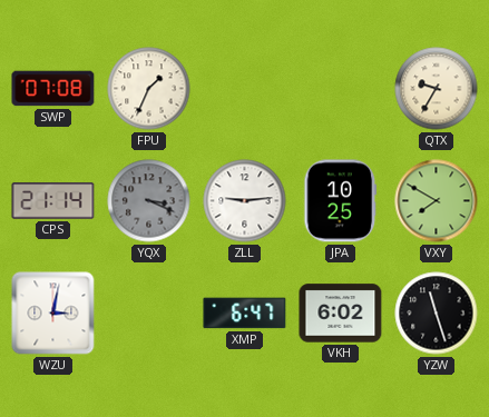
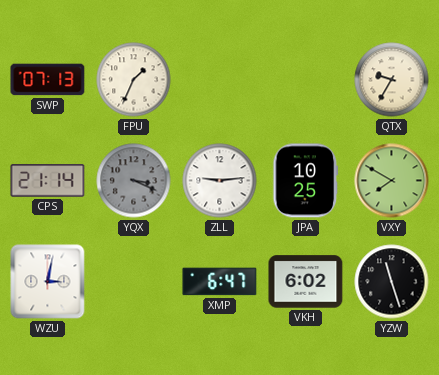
SWP: 07:08 -> 07:13 (48, 80)
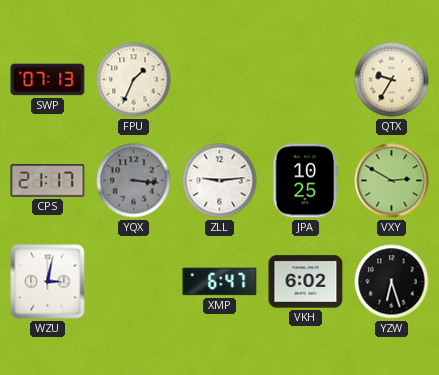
CPS: 21:14 -> 21:17 (48, 181)
YQX: 3:19 -> 3:16 (134, 181)
VXY: 7:50 -> 2:50 (392, 181)
YZW: 11:27 -> 6:27 (392, 282)
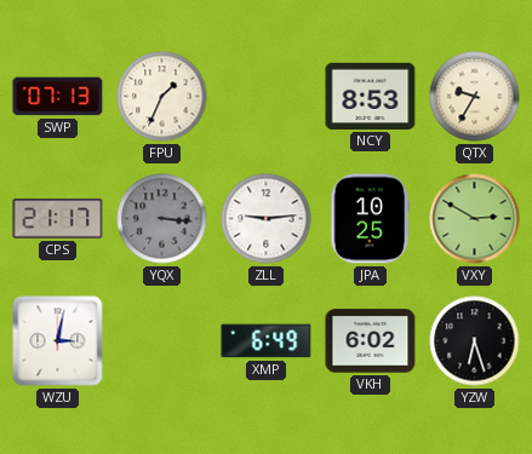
NCY: none -> 8:53 (371, 96)
XMP: 6:47 -> 6:49 (267, 341)
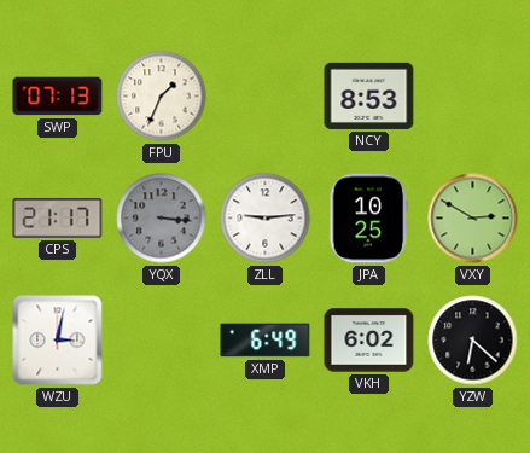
QTX: 9:35 -> none (475, 97)
YZW: 6:27 -> 6:22 (473, 341)
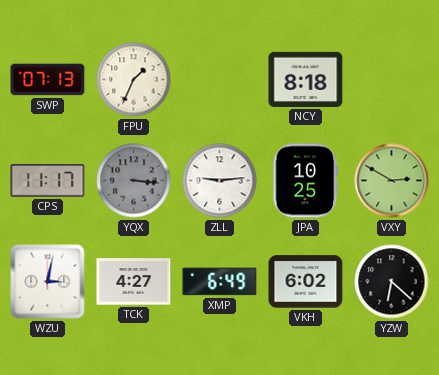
NCY: 8:53 -> 8:18 (306, 79)
CPS: 21:17 -> 11:17 (48, 181)
TCK: none -> 4:27 (134, 282)
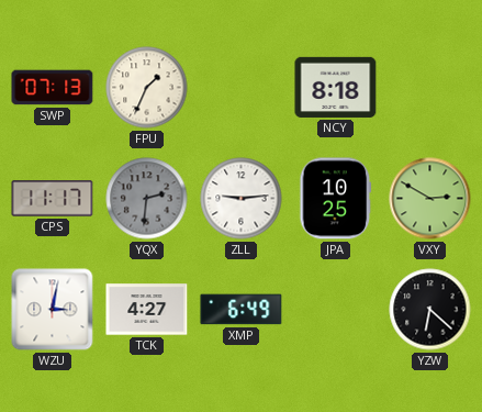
YQX: 3:16 -> 2:31 (147, 199)
VKH: 6:02 -> none (306, 282)
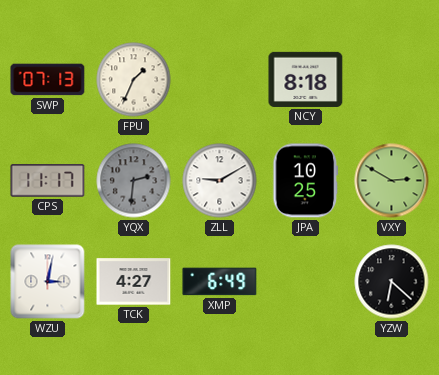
ZLL: 9:14 -> 9:10 (220, 181)
